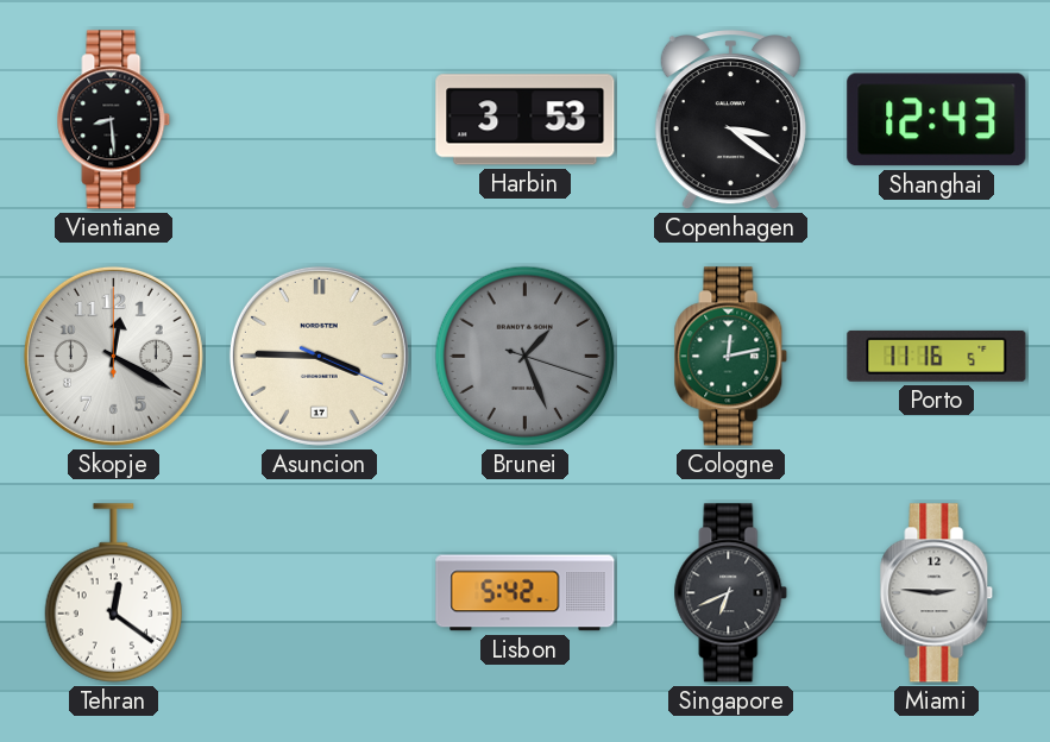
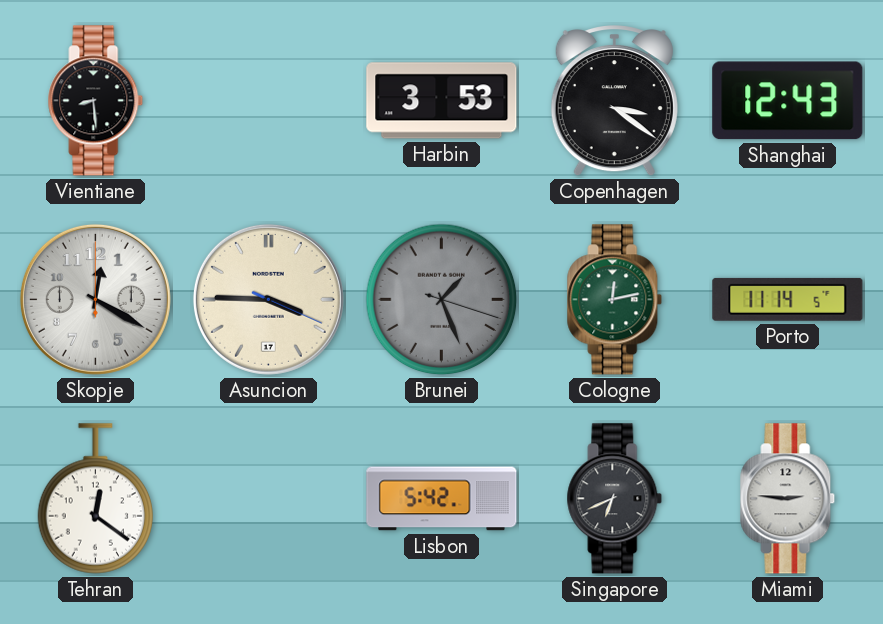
Porto: 11:16 -> 11:14 (788, 299)
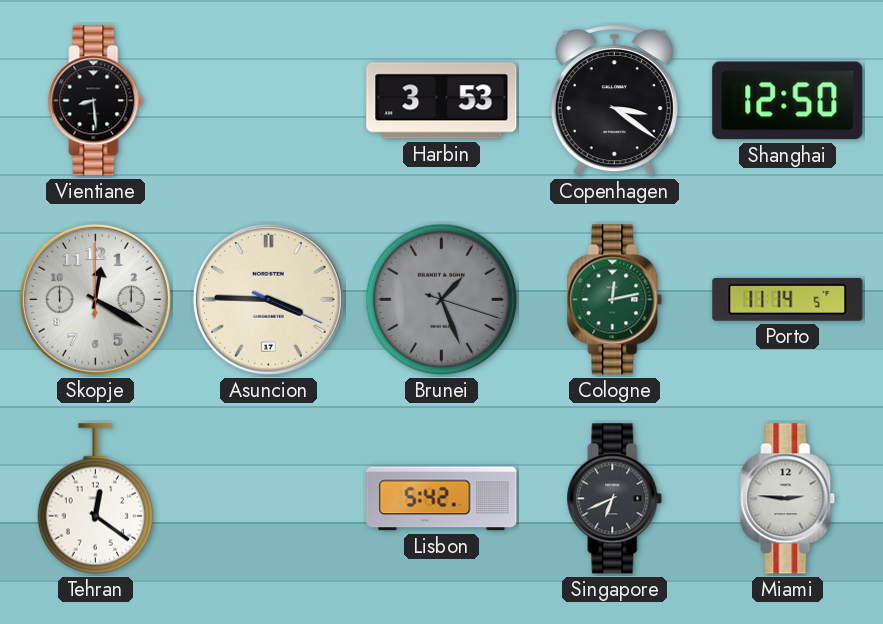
Shanghai: 12:43 -> 12:50 (788, 101)
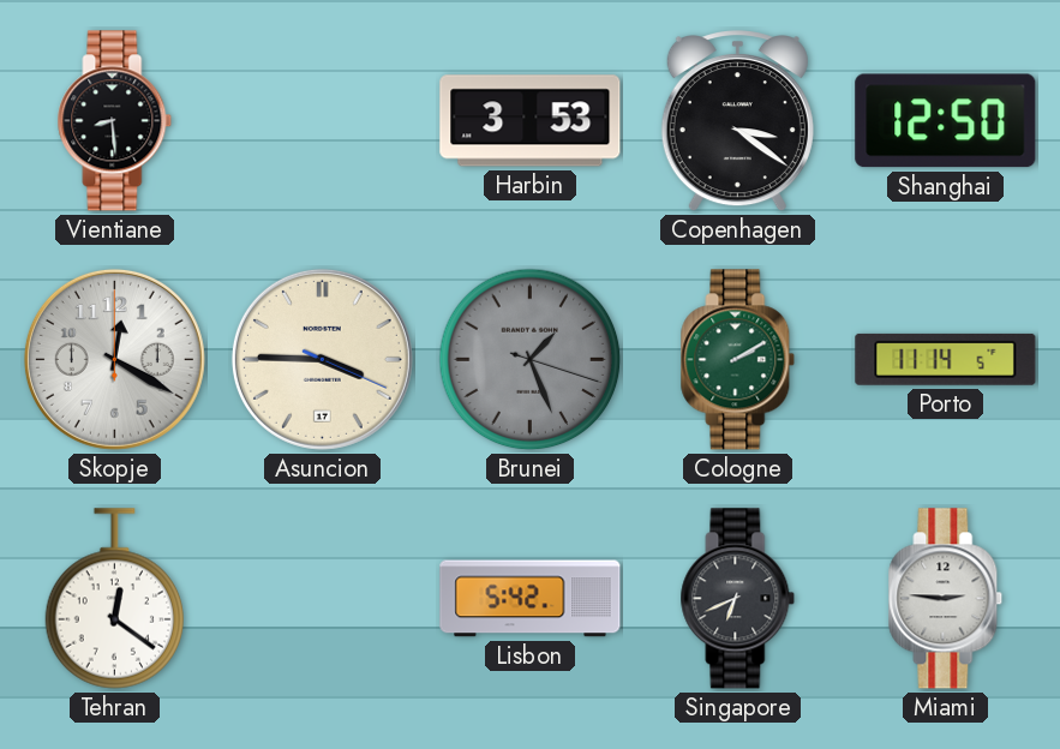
Cologne: 12:13 -> 2:10 (738, 360)
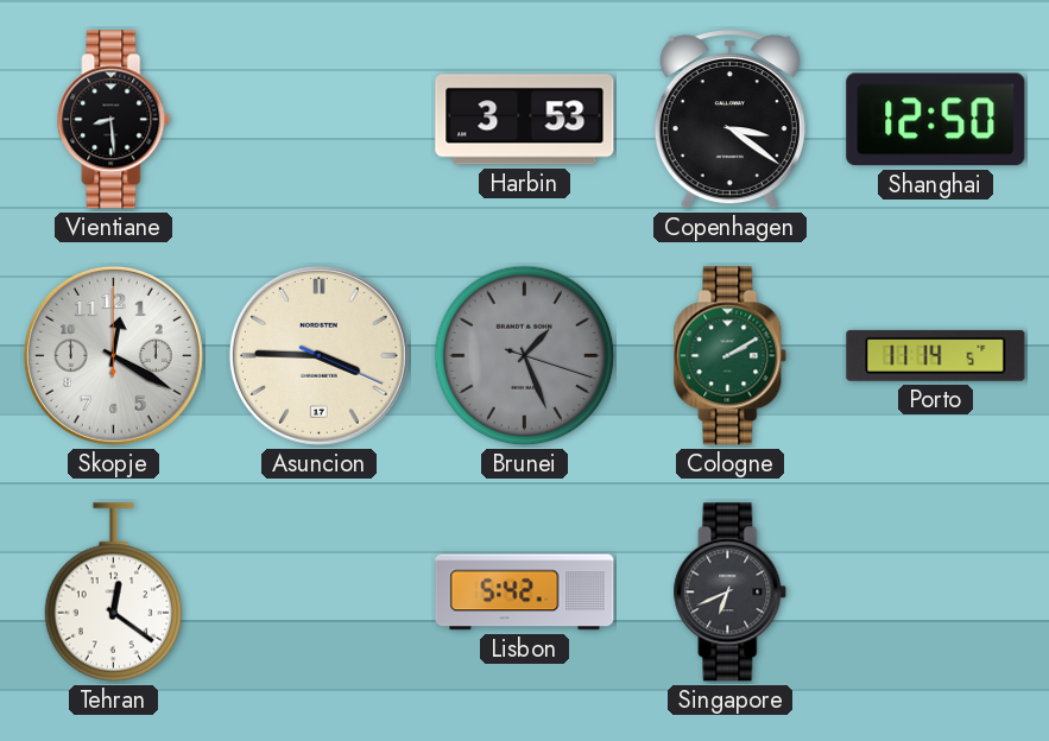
Miami: 2:46 -> none (946, 599)
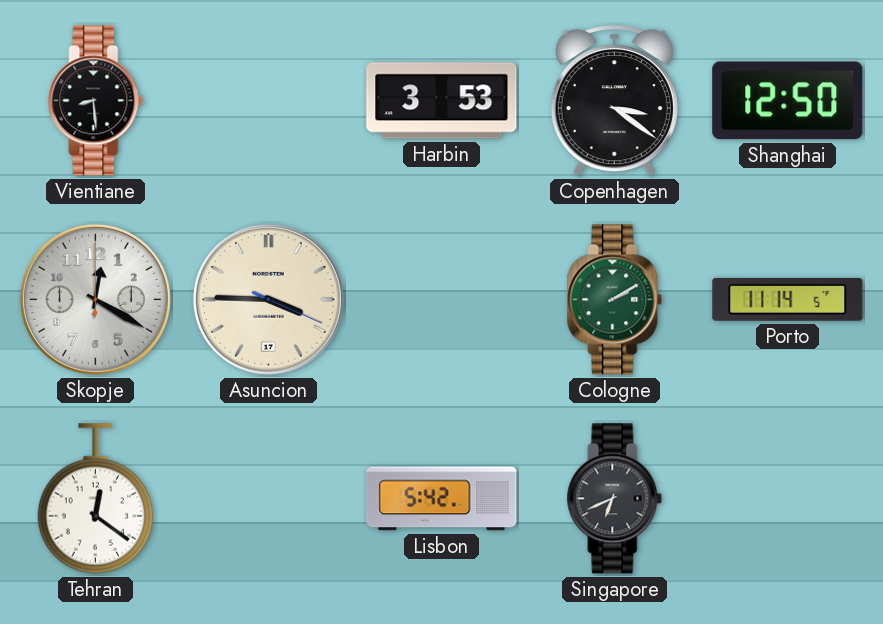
Brunei: 1:26 -> none (525, 356)
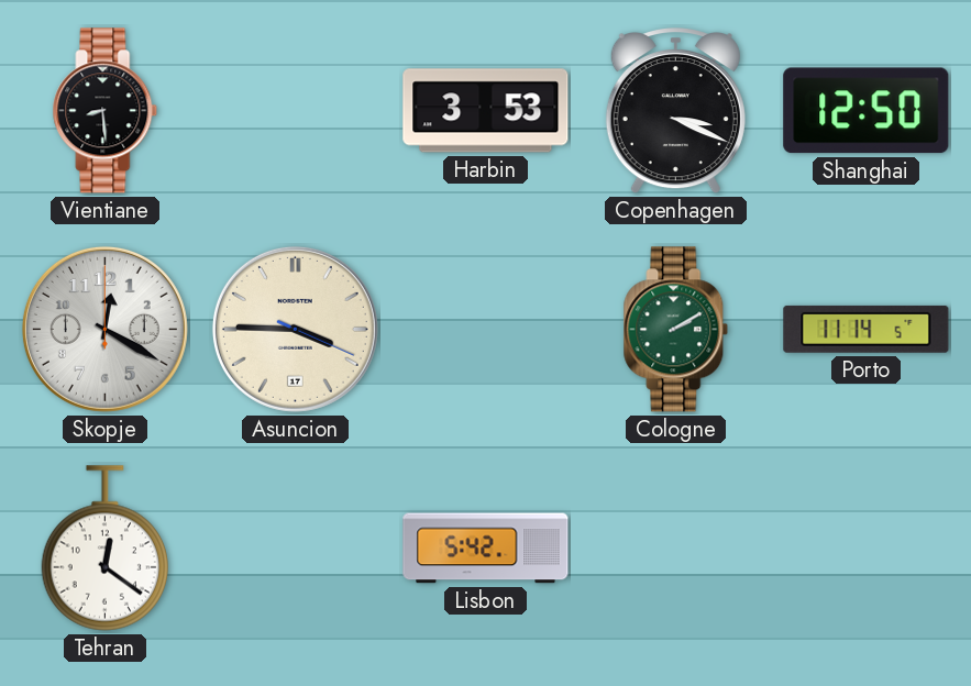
Copenhagen: 3:21 -> 3:19 (675, 112)
Singapore: 6:41 -> none (615, 499)
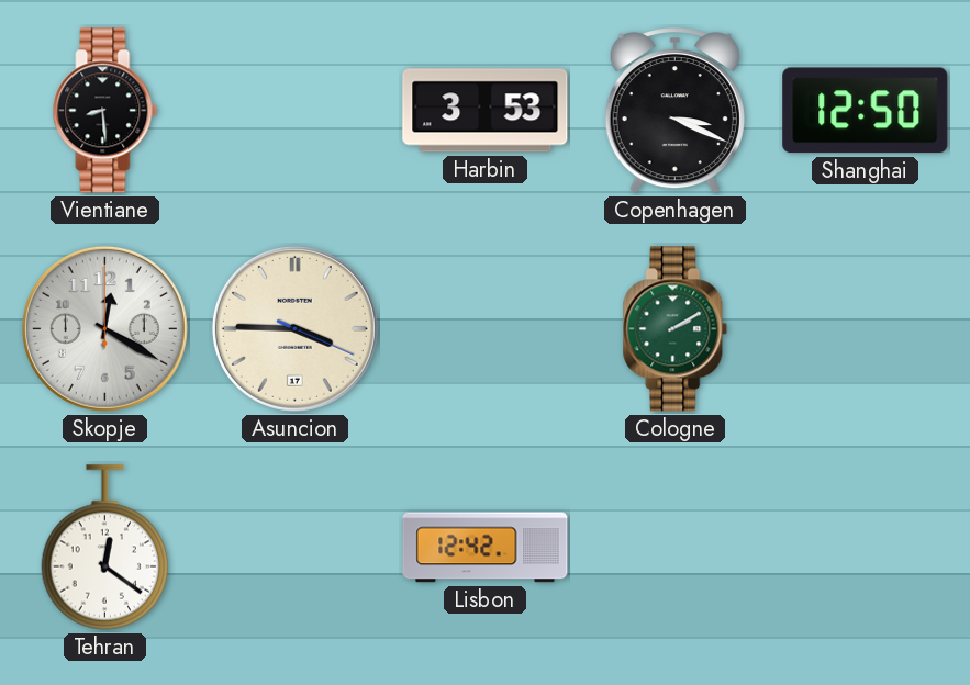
Porto: 11:14 -> none (867, 329)
Lisbon: 5:42 -> 12:42 (486, 548)
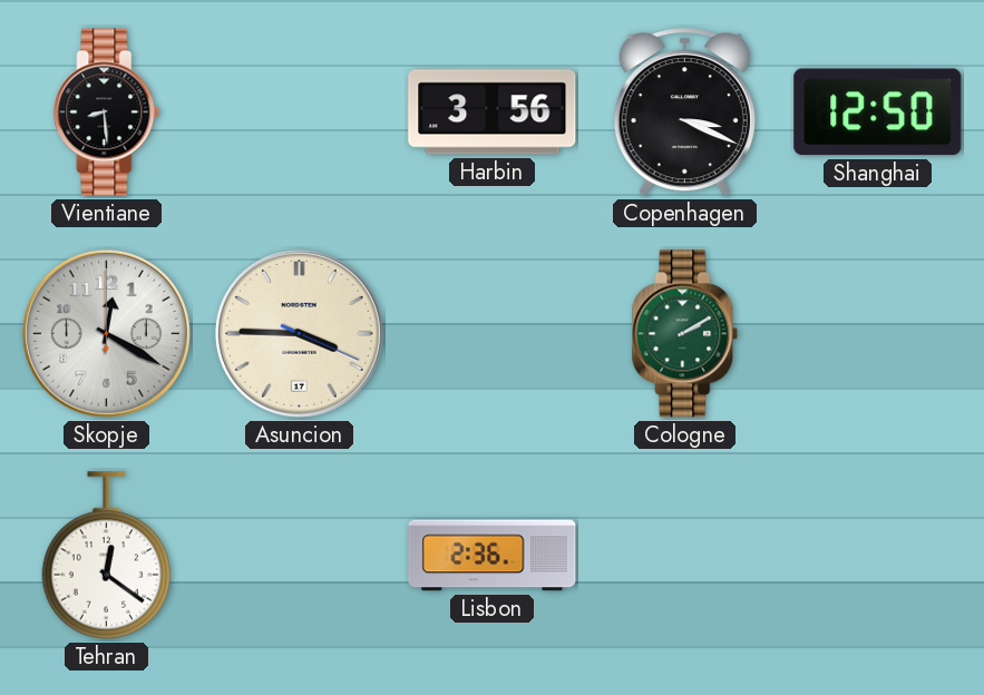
Harbin: 3:53 -> 3:56 (493, 112)
Lisbon: 12:42 -> 2:36 (493, 556)
